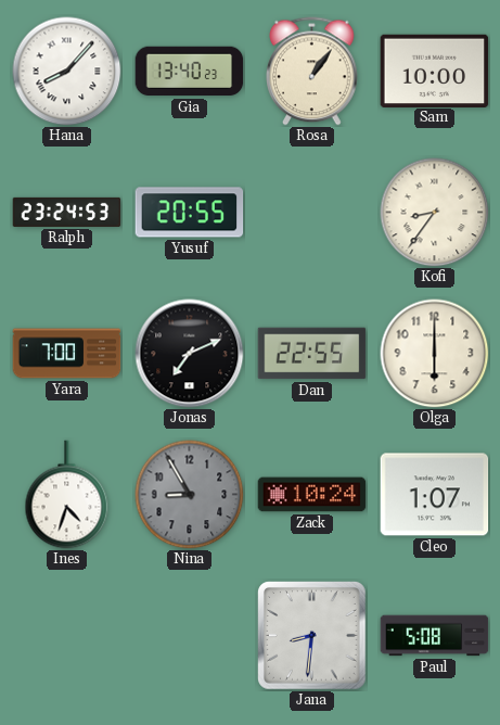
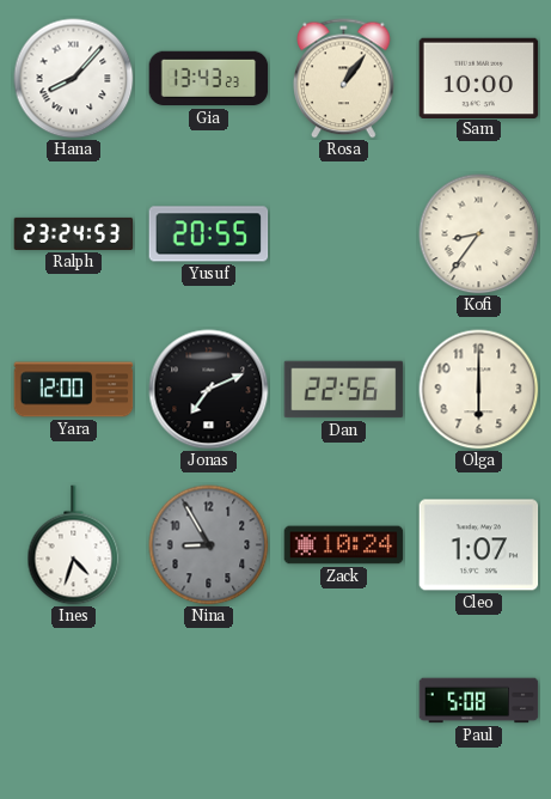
Gia: 13:40 -> 13:43 (209, 79)
Yara: 7:00 -> 12:00 (74, 390)
Dan: 22:55 -> 22:56 (344, 390)
Jana: 8:31 -> none (312, 636)
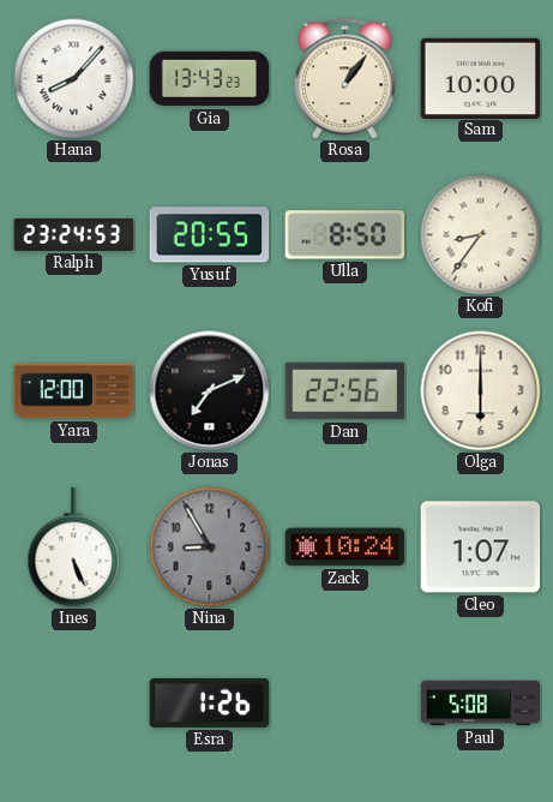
Ulla: none -> 8:50 (345, 235)
Ines: 4:33 -> 5:26 (74, 547)
Esra: none -> 1:26 (210, 702)
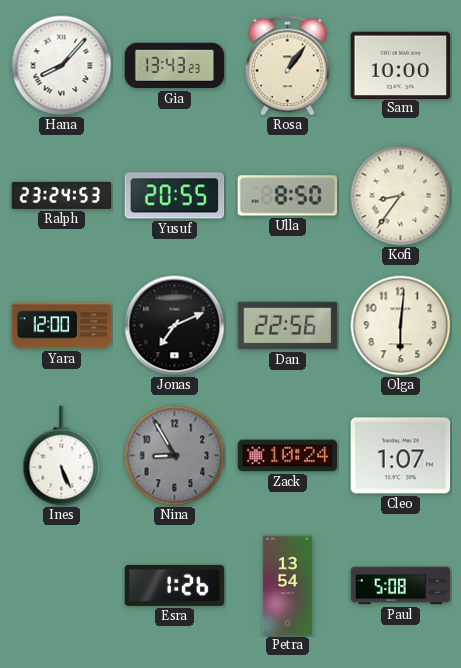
Olga: 6:00 -> 6:01 (401, 326)
Petra: none -> 13:54 (287, 586)
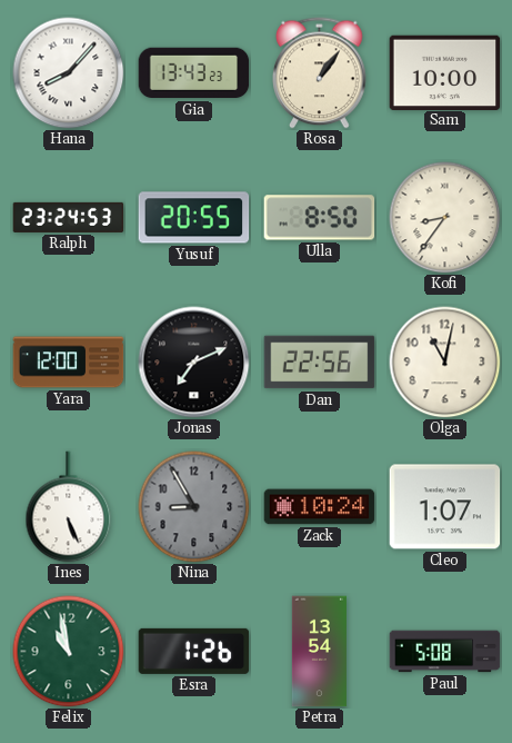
Olga: 6:01 -> 11:02 (445, 363)
Felix: none -> 10:58 (69, 652)
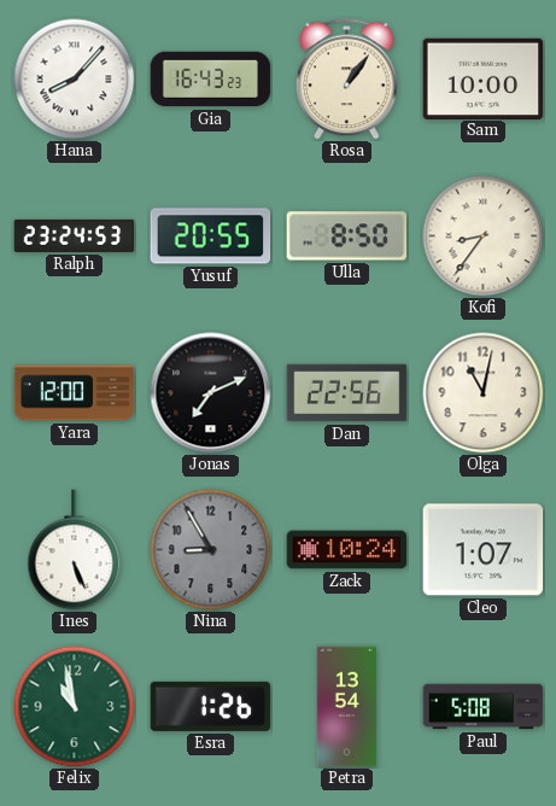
Gia: 13:43 -> 16:43 (211, 80)
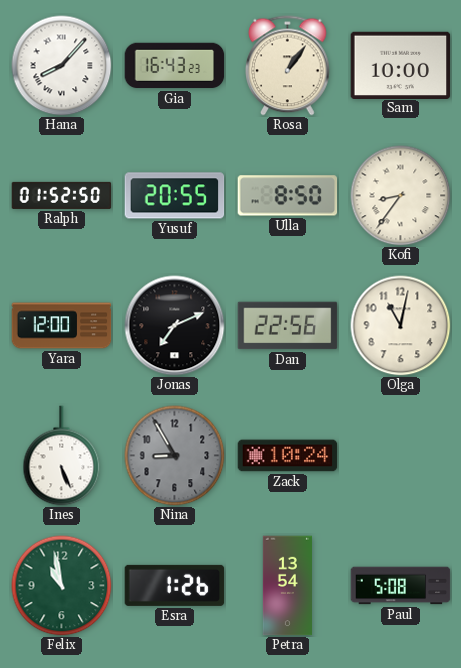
Ralph: 23:24 -> 01:52 (62, 195)
Cleo: 1:07 -> none (484, 550)
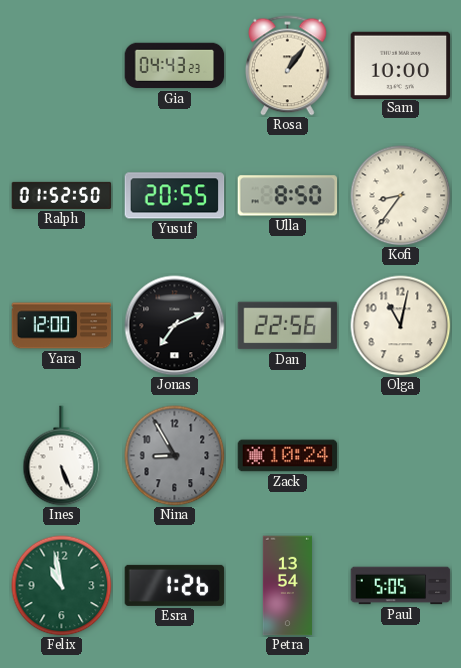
Hana: 8:07 -> none (62, 66)
Gia: 16:43 -> 04:43 (175, 66)
Paul: 5:08 -> 5:05 (401, 586)
